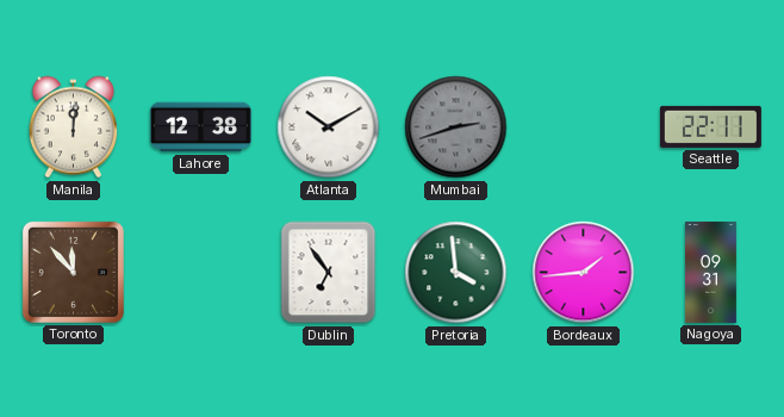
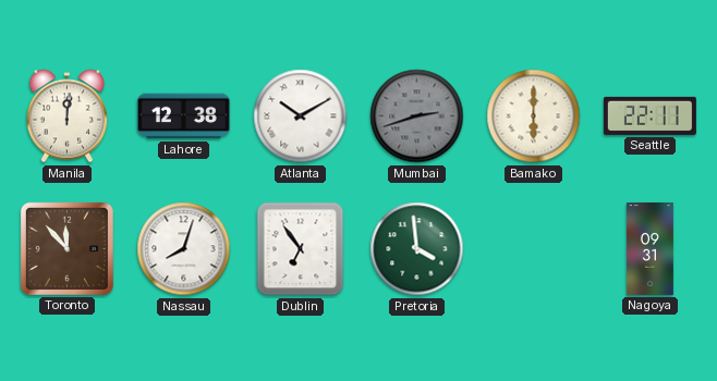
Bamako: none -> 6:00 (534, 116)
Nassau: none -> 8:03 (184, 249)
Bordeaux: 1:44 -> none (584, 273)
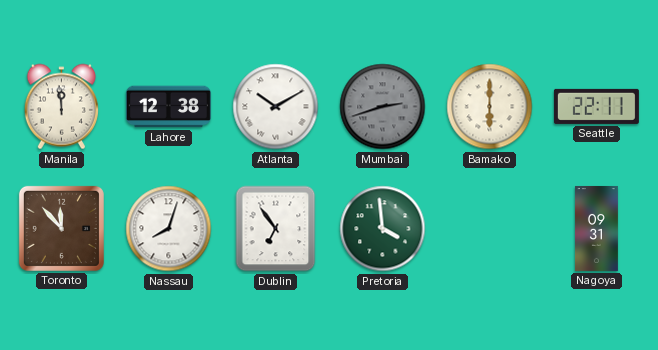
Manila: 12:01 -> 11:59 (61, 107)
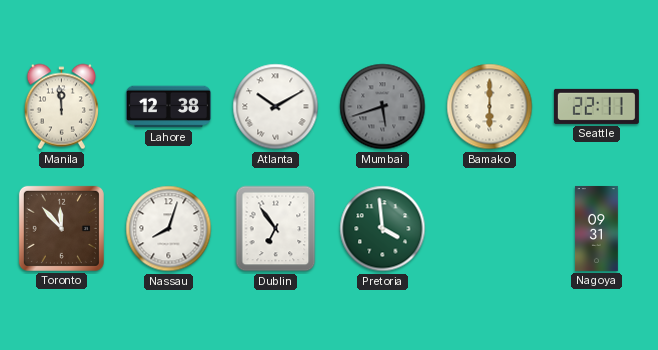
Mumbai: 2:42 -> 5:42 (383, 107)
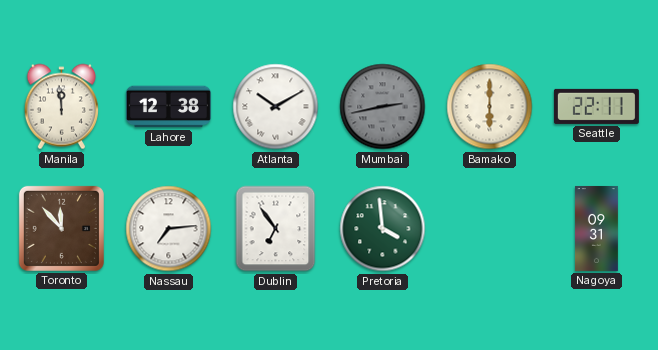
Mumbai: 5:42 -> 2:43 (383, 107)
Nassau: 8:03 -> 7:14 (169, 229)
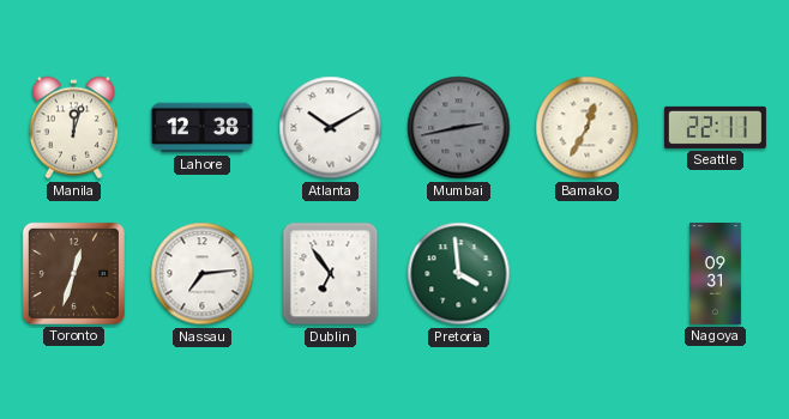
Manila: 11:59 -> 12:03 (73, 128)
Bamako: 6:00 -> 12:35 (588, 128)
Toronto: 11:53 -> 12:33 (73, 273)
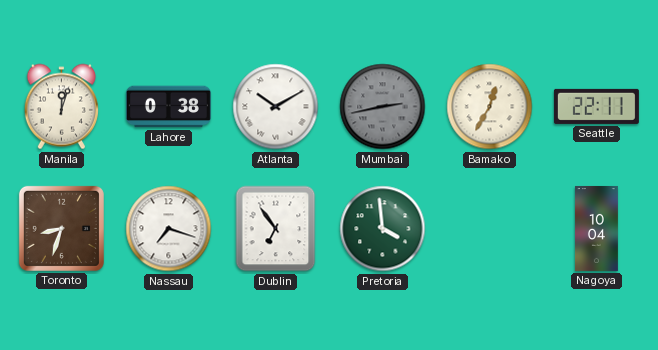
Lahore: 12:38 -> 0:38 (168, 107)
Toronto: 12:33 -> 8:33 (61, 228)
Nassau: 7:14 -> 7:18 (169, 229)
Nagoya: 09:31 -> 10:04 (596, 228)
